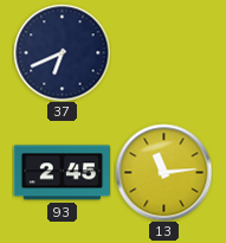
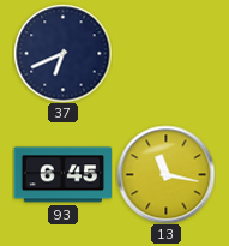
93: 2:45 -> 6:45 (62, 175)
13: 11:14 -> 11:17 (165, 174)
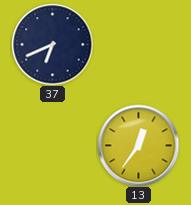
93: 6:45 -> none (62, 175)
13: 11:17 -> 12:36 (138, 145)
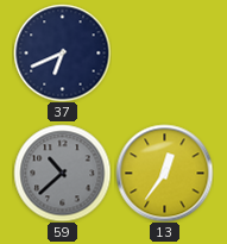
59: none -> 10:38 (62, 173)
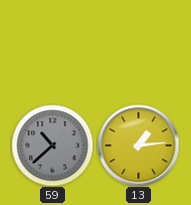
37: 6:41 -> none (62, 52)
13: 12:36 -> 1:14 (138, 145)
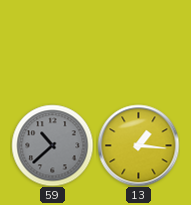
13: 1:14 -> 1:16 (138, 145)
